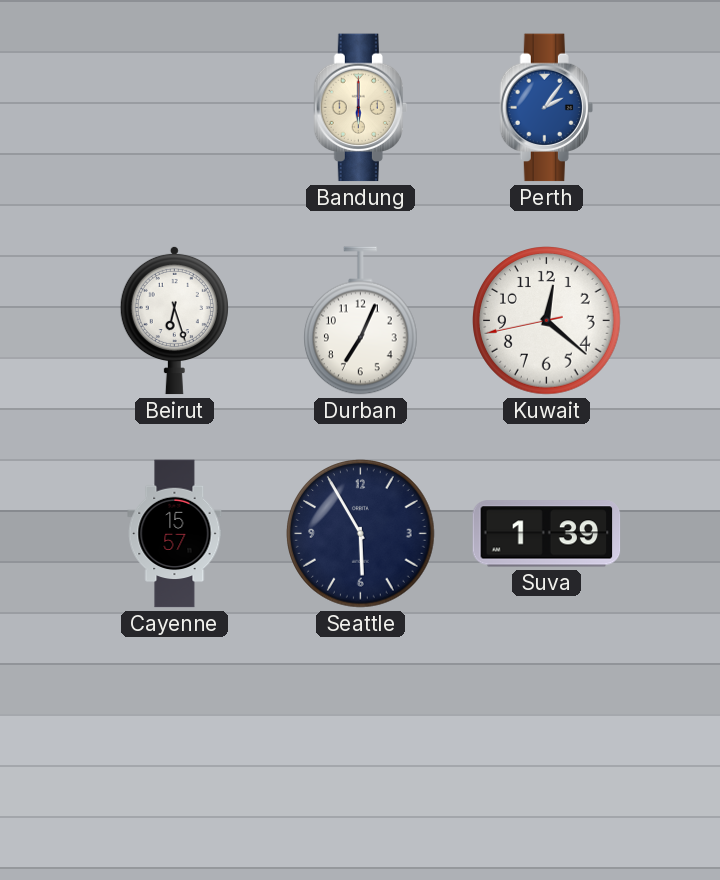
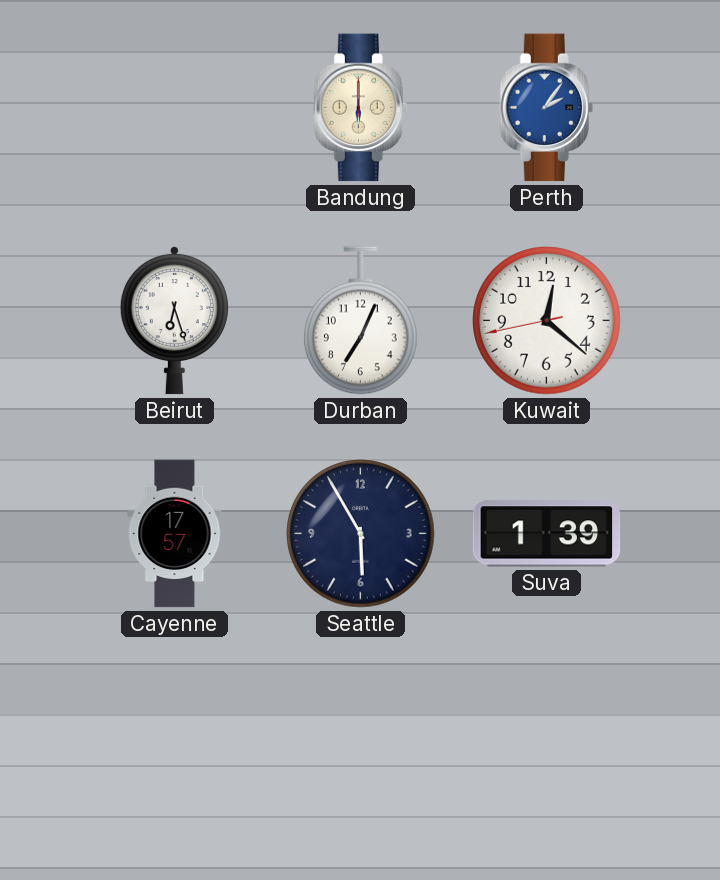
Cayenne: 15:57 -> 17:57 (175, 534)
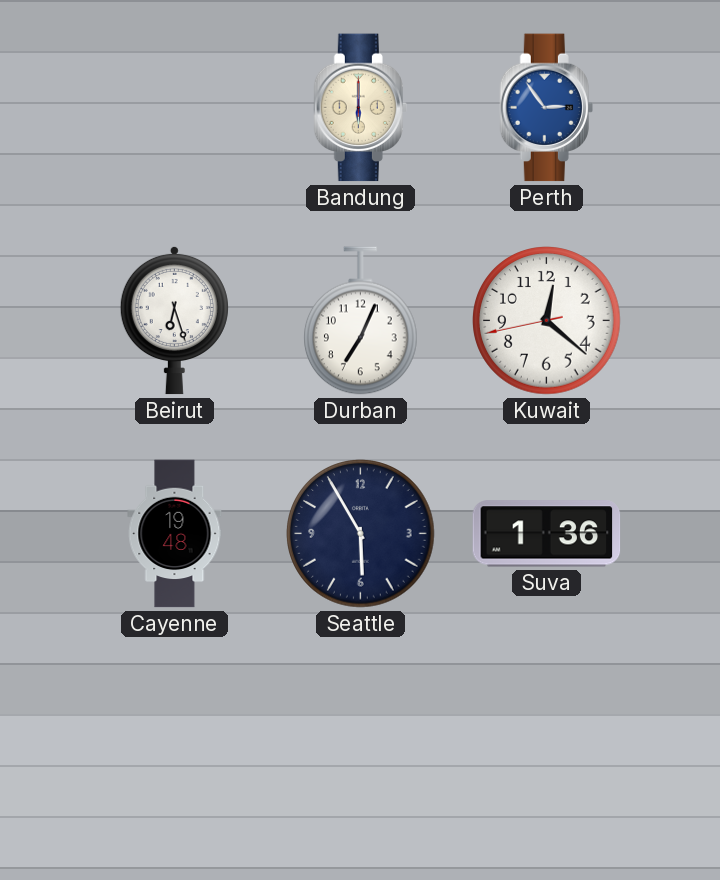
Perth: 2:06 -> 2:54 (546, 108)
Cayenne: 17:57 -> 19:48 (175, 534)
Suva: 1:39 -> 1:36 (547, 534)
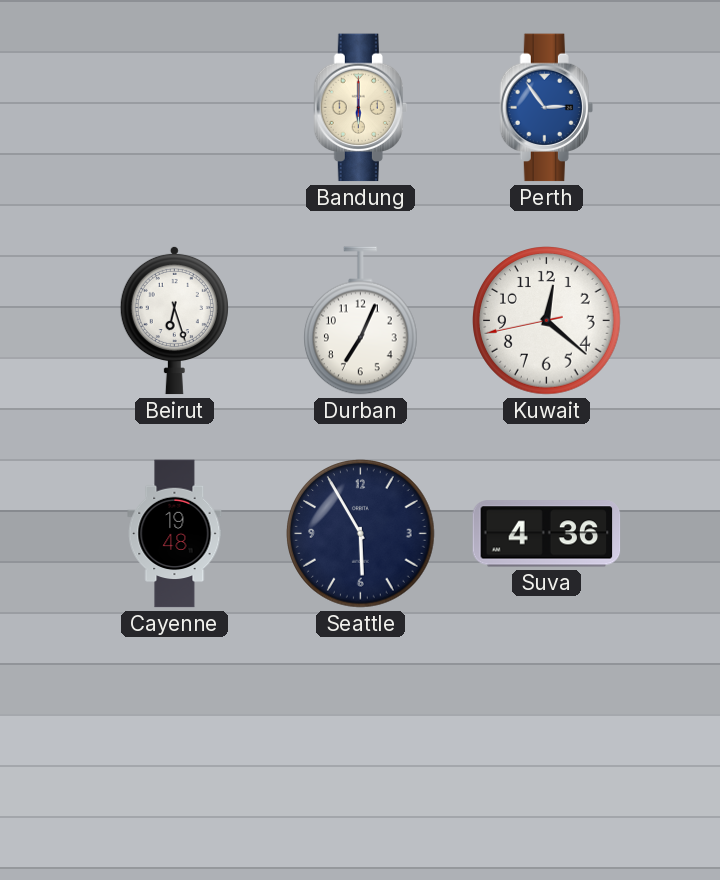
Suva: 1:36 -> 4:36 (547, 534)
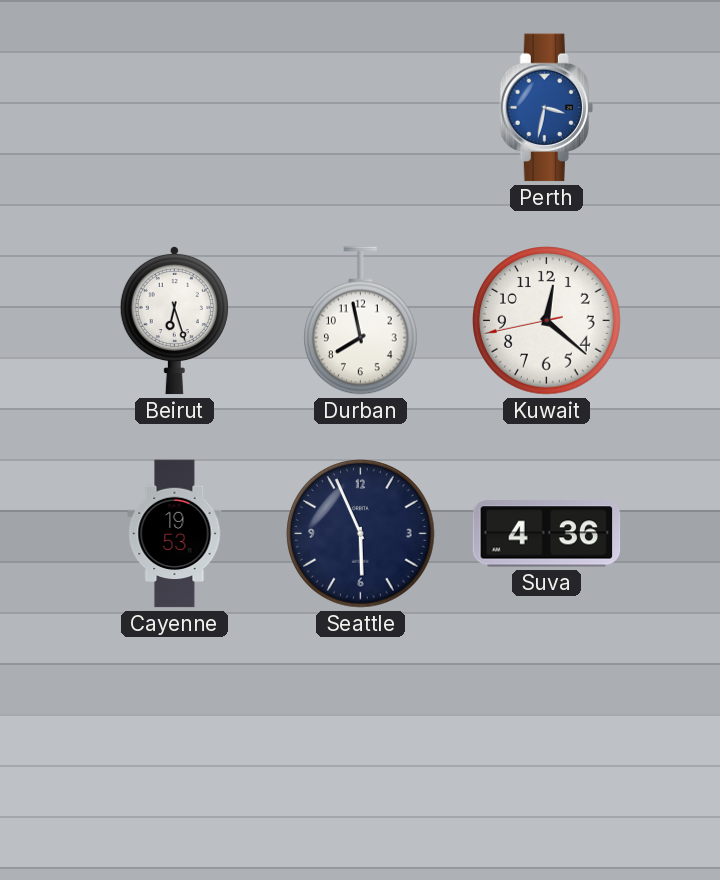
Bandung: 6:00 -> none (360, 108)
Perth: 2:54 -> 3:32 (546, 108)
Durban: 7:04 -> 7:58 (361, 321)
Cayenne: 19:48 -> 19:53 (175, 534)
Seattle: 5:55 -> 5:56 (361, 534)
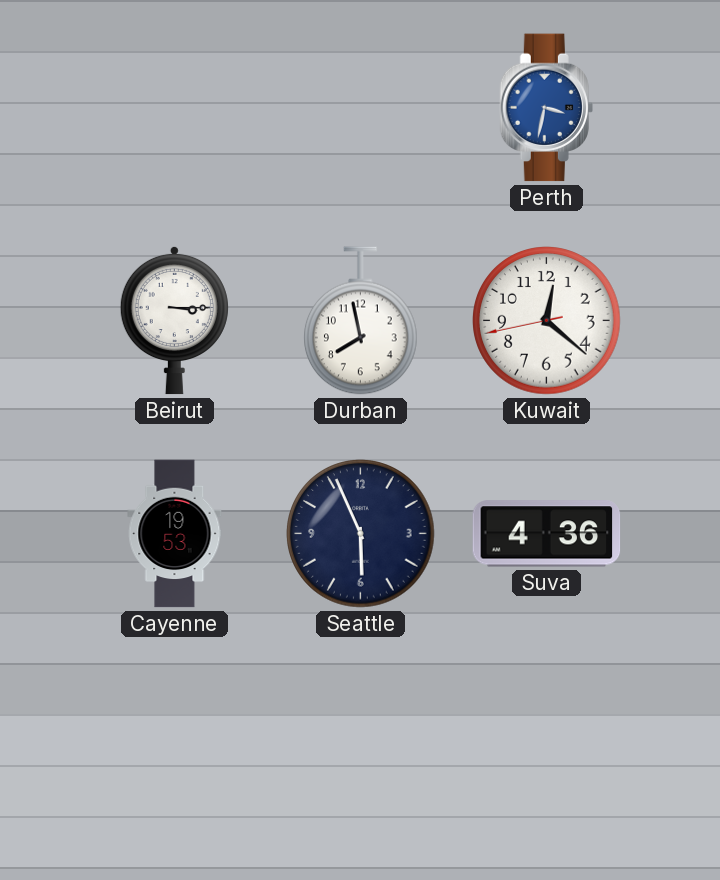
Beirut: 6:27 -> 3:15 (174, 320)
